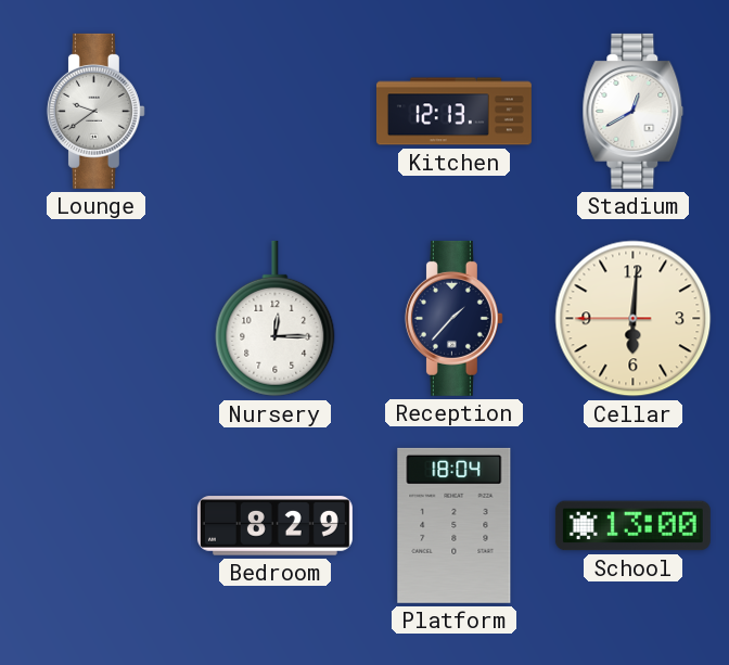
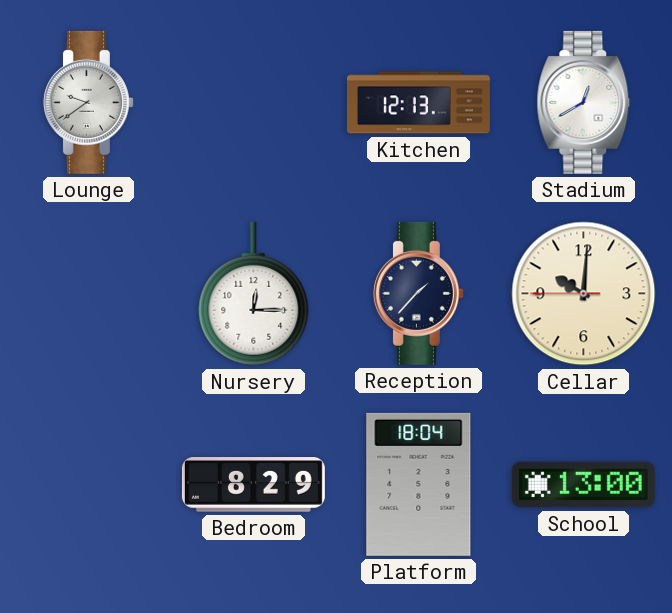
Cellar: 6:00 -> 10:00 (584, 294)
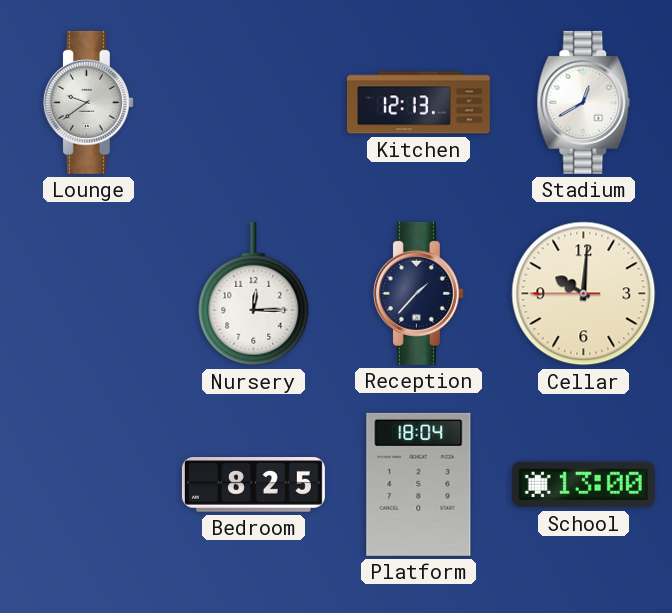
Bedroom: 8:29 -> 8:25 (253, 485)
